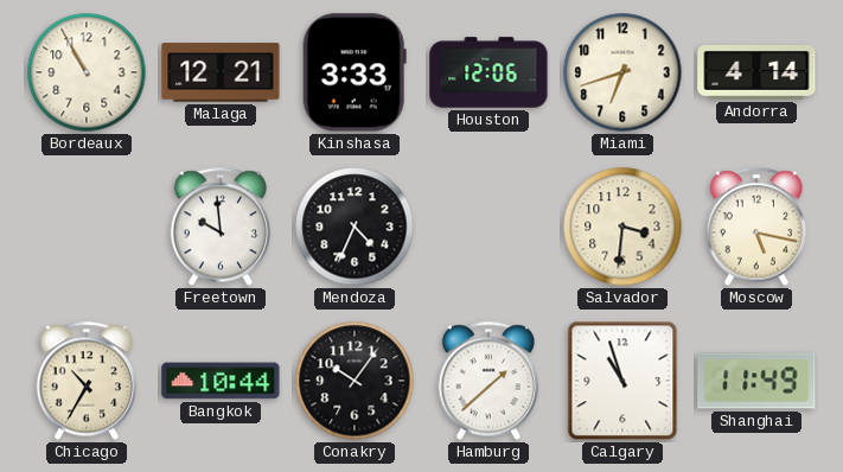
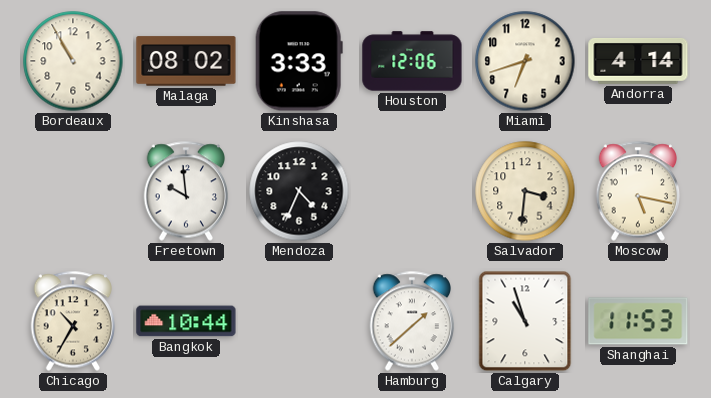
Malaga: 12:21 -> 08:02 (186, 61)
Conakry: 10:06 -> none (355, 381)
Shanghai: 11:49 -> 11:53 (638, 321)
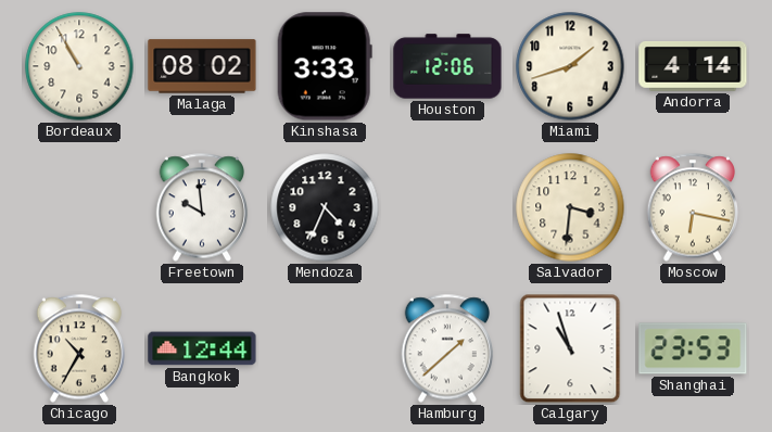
Miami: 6:42 -> 1:42 (570, 66)
Moscow: 5:17 -> 6:17 (693, 207)
Bangkok: 10:44 -> 12:44 (202, 348)
Shanghai: 11:53 -> 23:53 (693, 348)
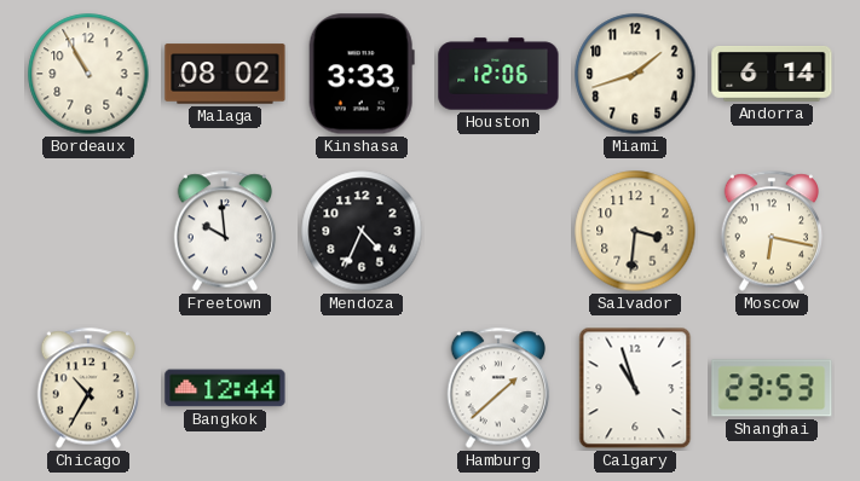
Andorra: 4:14 -> 6:14 (772, 75)
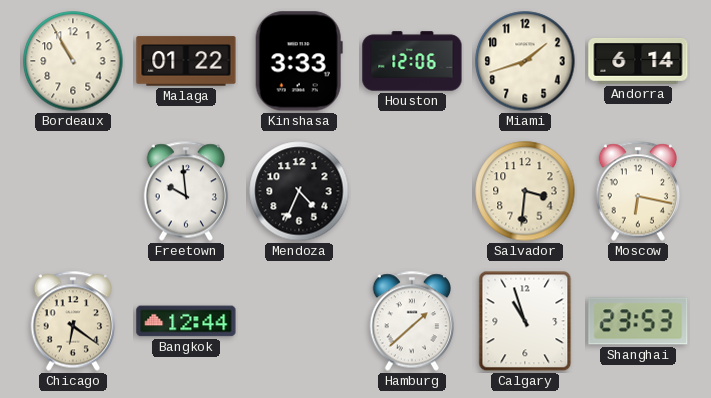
Malaga: 08:02 -> 01:22 (186, 61)
Chicago: 10:35 -> 6:21 (73, 321)
